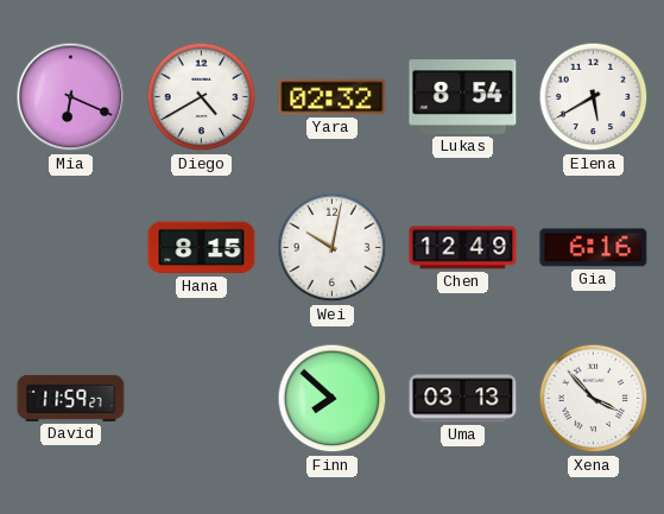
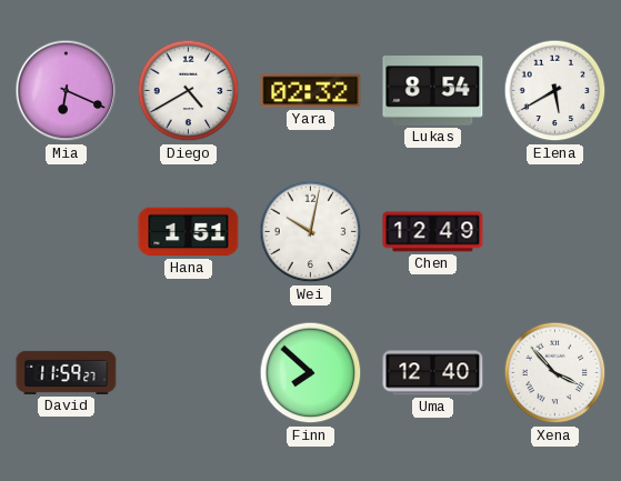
Hana: 8:15 -> 1:51 (189, 232)
Gia: 6:16 -> none (594, 248)
Uma: 03:13 -> 12:40 (433, 373)
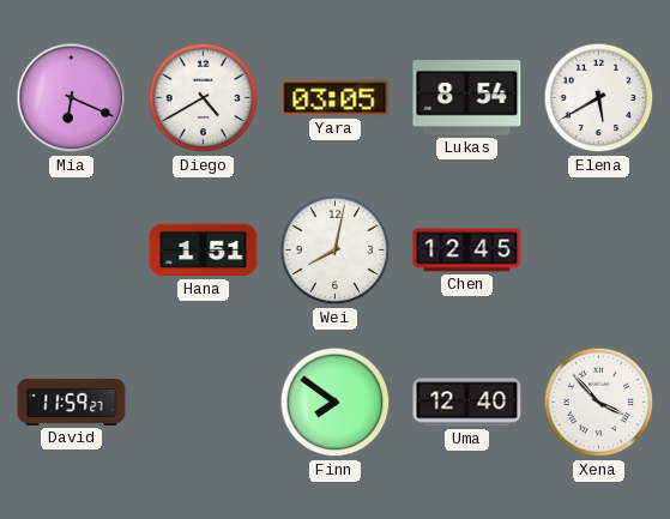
Yara: 02:32 -> 03:05 (336, 98)
Wei: 10:02 -> 8:02 (336, 251)
Chen: 12:49 -> 12:45 (467, 251)
Finn: 7:52 -> 7:51 (336, 403)
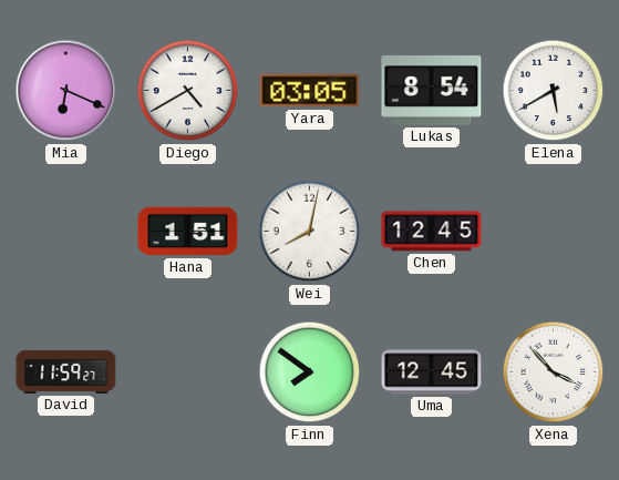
Uma: 12:40 -> 12:45 (432, 372)
